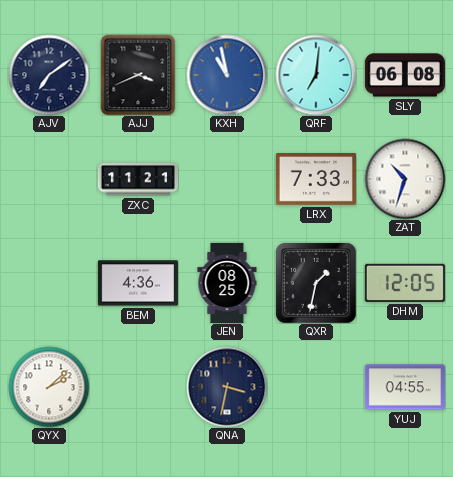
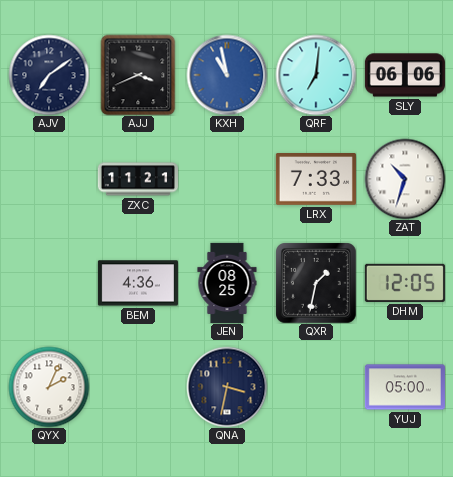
SLY: 06:08 -> 06:06 (405, 75)
QYX: 2:08 -> 2:04 (49, 387)
YUJ: 04:55 -> 05:00 (405, 387)
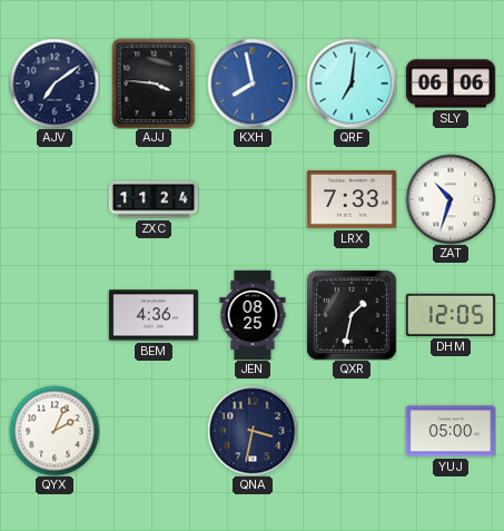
AJJ: 3:41 -> 3:46 (154, 83)
KXH: 10:58 -> 7:58 (253, 83)
ZXC: 11:21 -> 11:24 (154, 199)
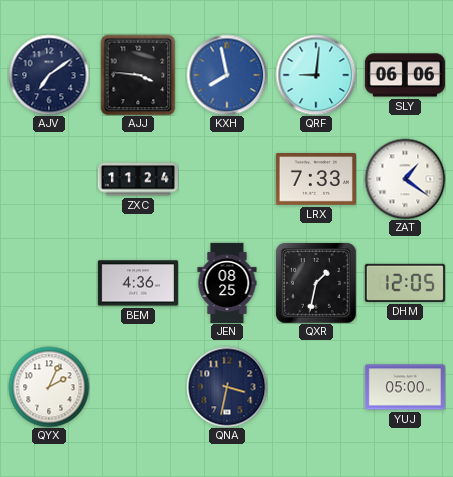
QRF: 7:01 -> 9:01 (316, 75)
ZAT: 10:33 -> 1:21 (405, 179)
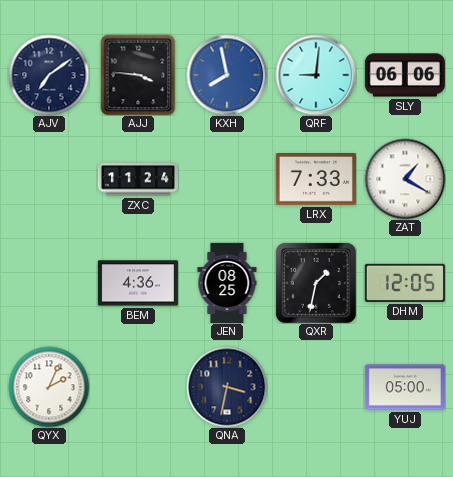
ZAT: 1:21 -> 1:20 (405, 179)
